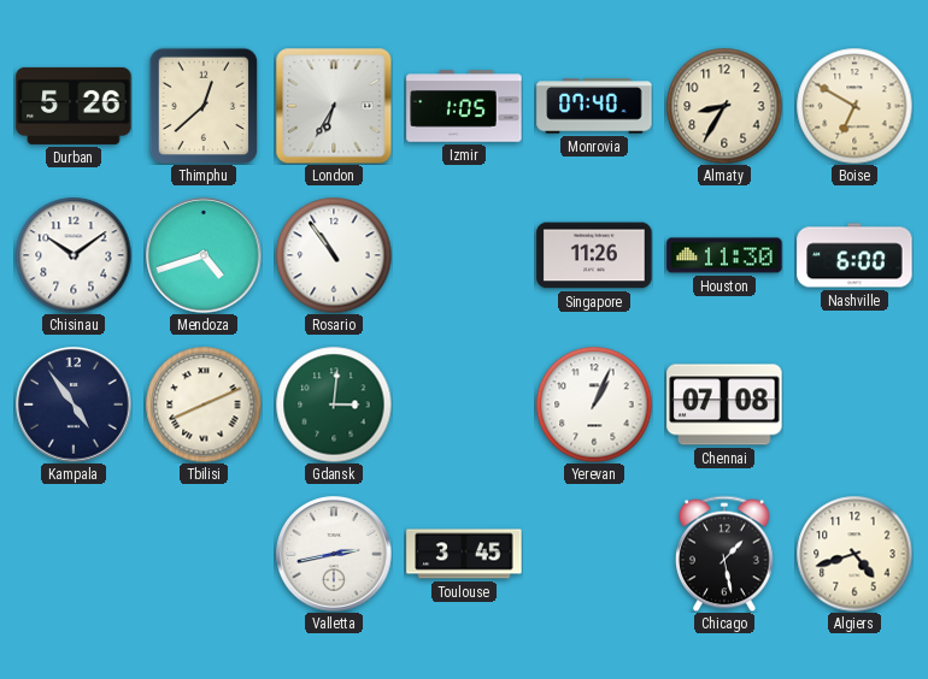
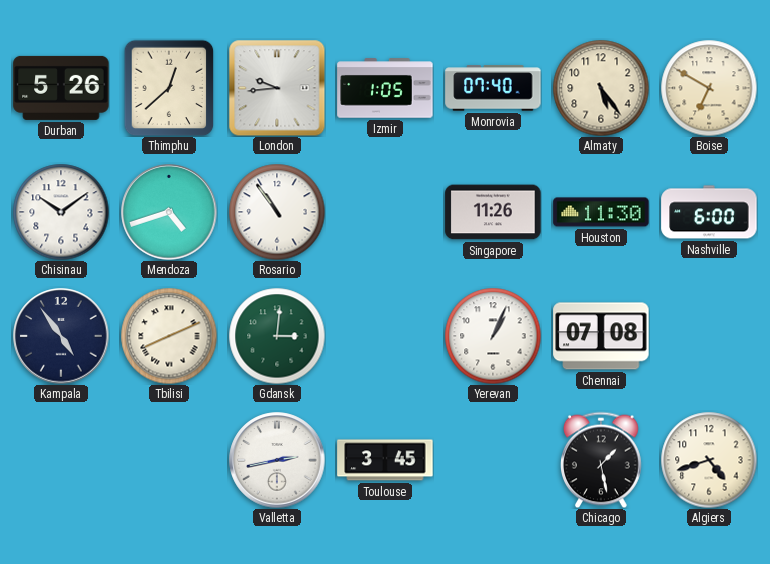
London: 6:35 -> 9:44 (277, 88)
Almaty: 8:35 -> 5:24 (601, 88)
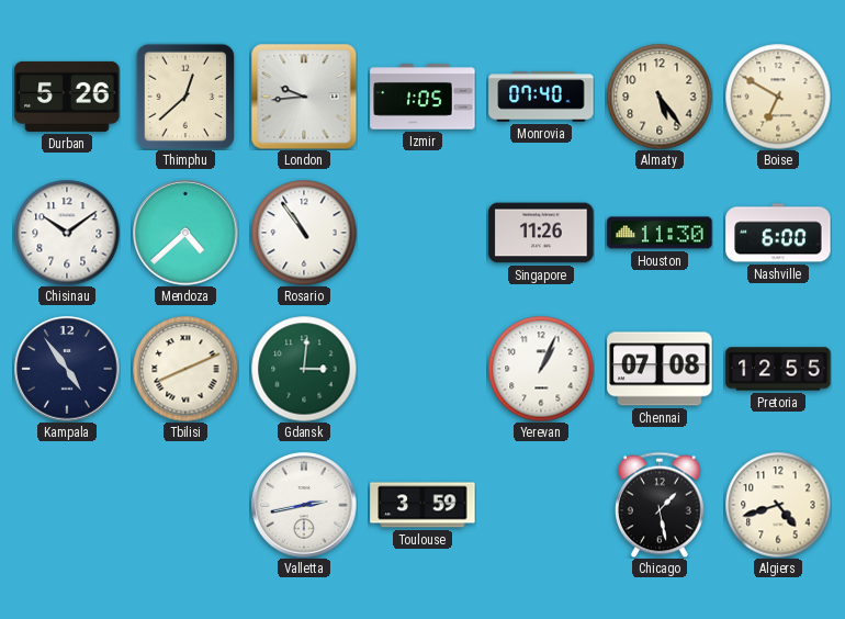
Mendoza: 4:42 -> 4:38 (185, 233)
Pretoria: none -> 12:55 (778, 369)
Toulouse: 3:45 -> 3:59 (422, 505)
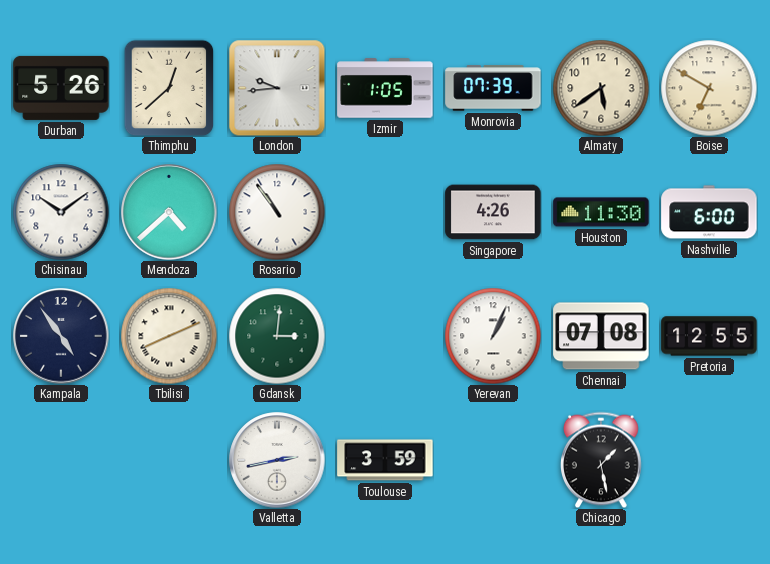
Monrovia: 07:40 -> 07:39 (493, 88)
Almaty: 5:24 -> 5:39 (601, 88)
Singapore: 11:26 -> 4:26 (493, 212)
Algiers: 4:42 -> none (778, 505)
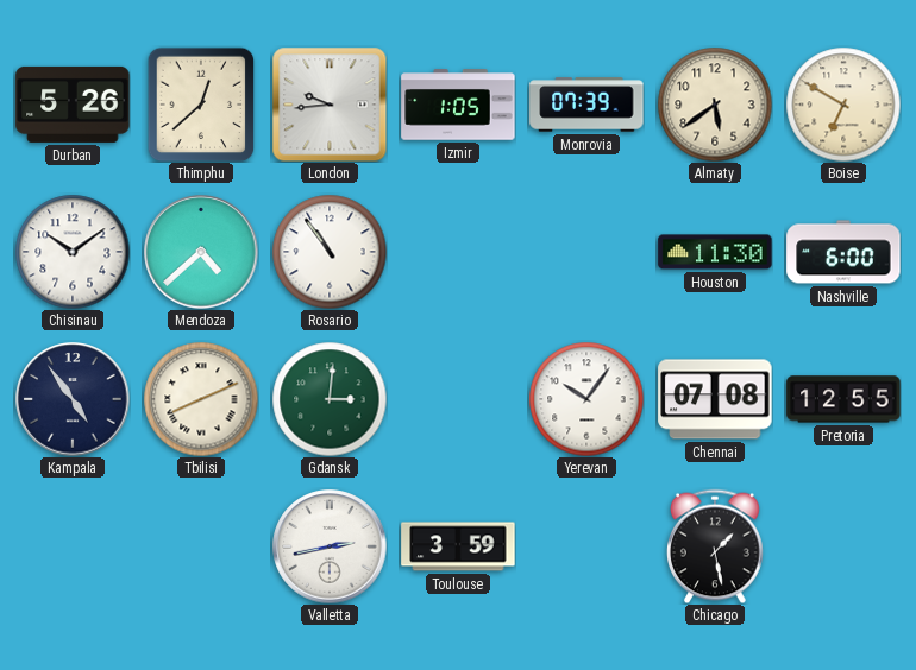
Singapore: 4:26 -> none (493, 212)
Yerevan: 1:04 -> 10:06 (586, 399)
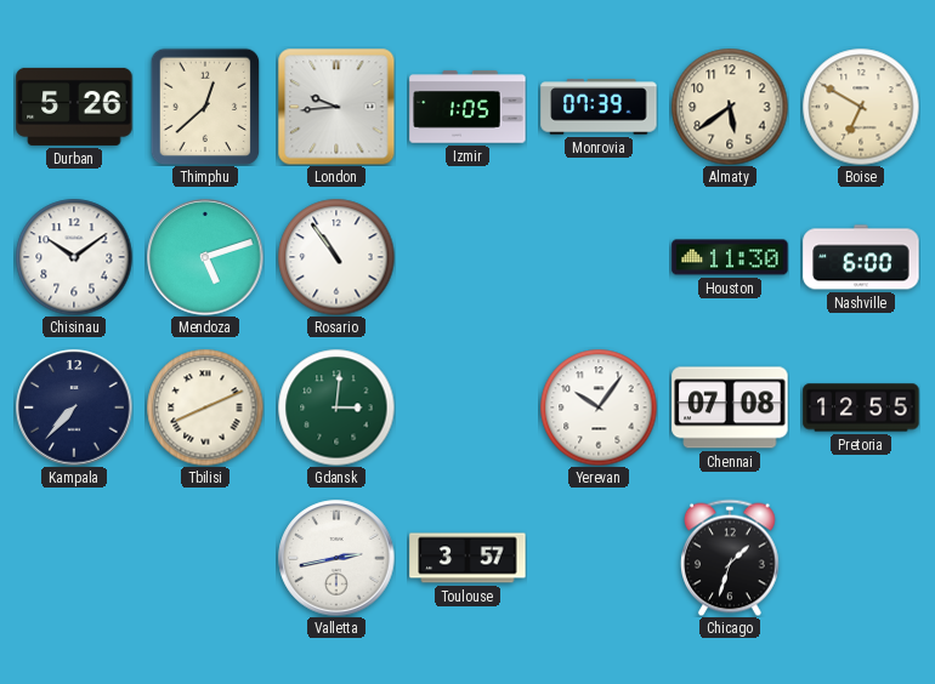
Mendoza: 4:38 -> 5:12 (205, 257)
Kampala: 4:54 -> 7:37 (74, 407)
Toulouse: 3:59 -> 3:57 (467, 558)
Chicago: 1:28 -> 1:33 (731, 558)
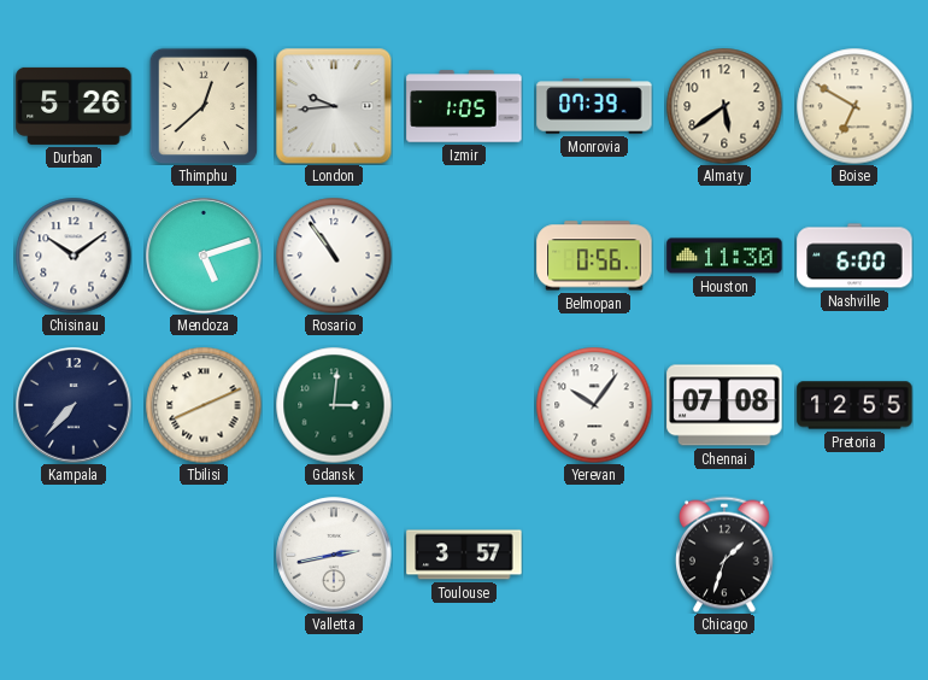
Belmopan: none -> 0:56 (594, 256)
